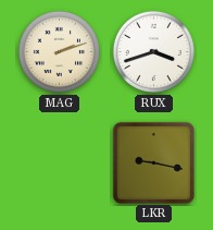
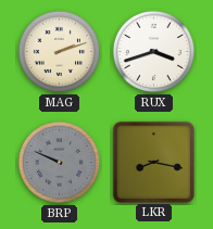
BRP: none -> 9:49 (59, 162)
LKR: 9:17 -> 8:17 (153, 162)
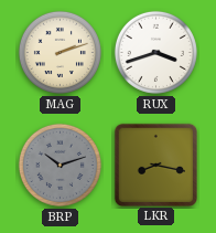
BRP: 9:49 -> 10:12 (60, 165)
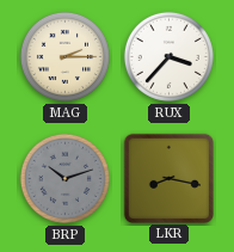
MAG: 2:12 -> 2:15 (64, 56)
RUX: 3:42 -> 3:37 (168, 56)
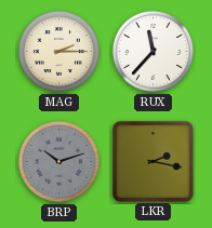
RUX: 3:37 -> 11:37 (153, 51)
LKR: 8:17 -> 2:17 (153, 161)
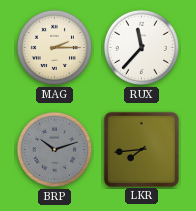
LKR: 2:17 -> 7:44 (141, 149)
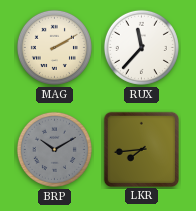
MAG: 2:15 -> 2:10 (54, 47)
BRP: 10:12 -> 10:10 (54, 149)
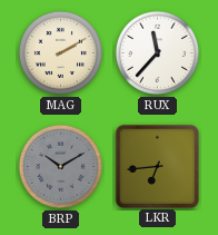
LKR: 7:44 -> 6:44 (157, 166)
